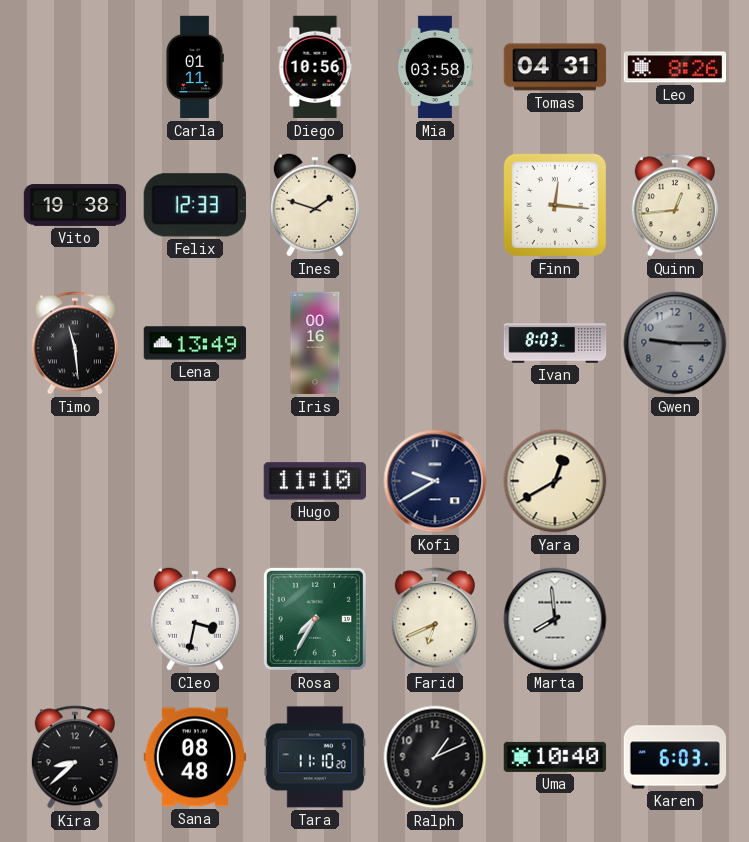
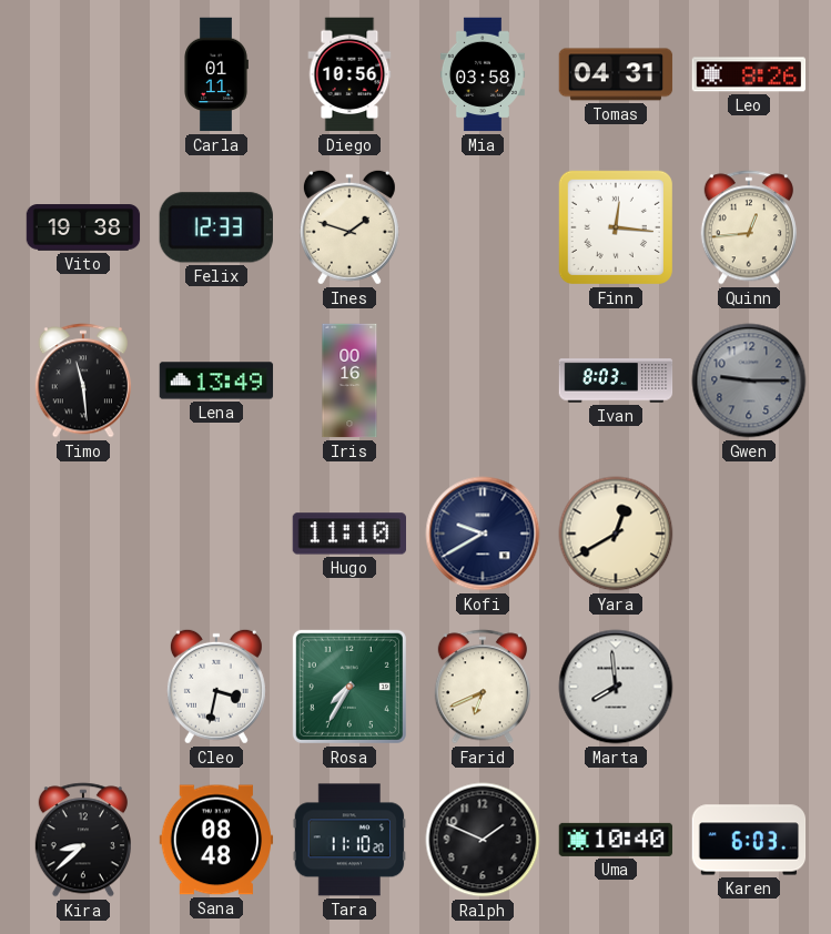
Ralph: 1:11 -> 1:49 (483, 840)
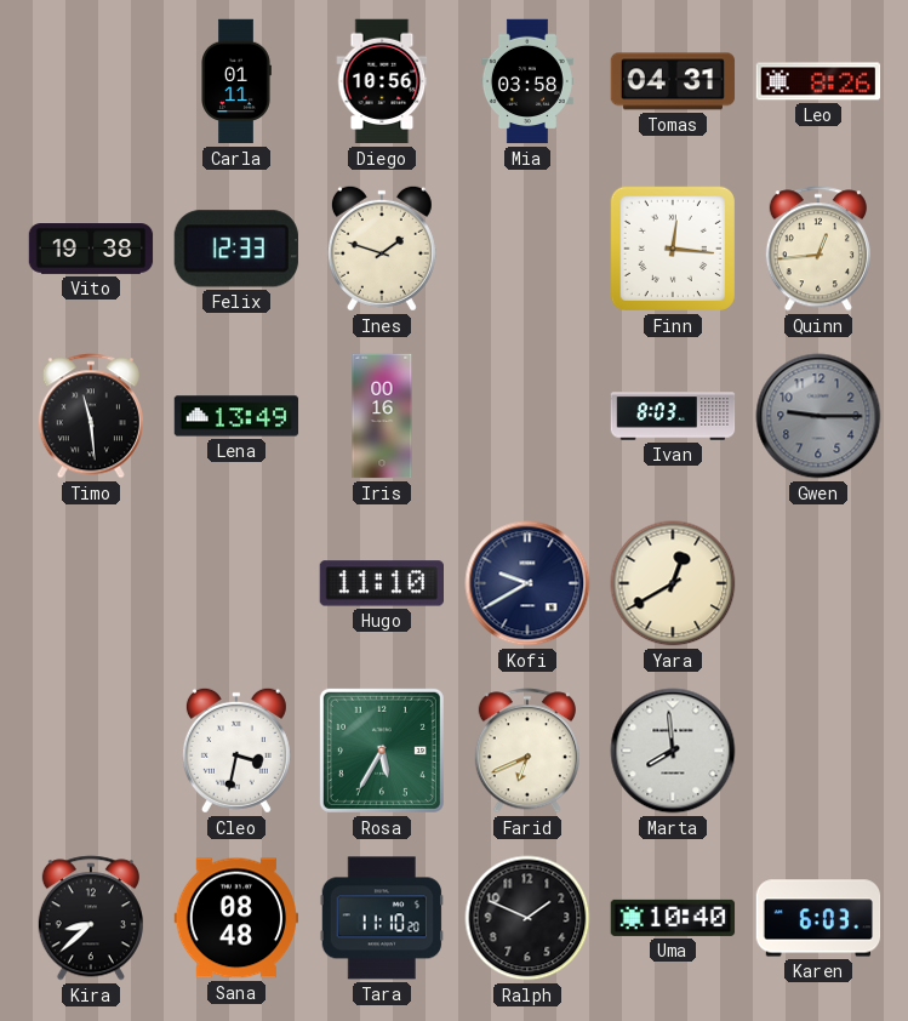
Rosa: 7:35 -> 5:35 (382, 751)
